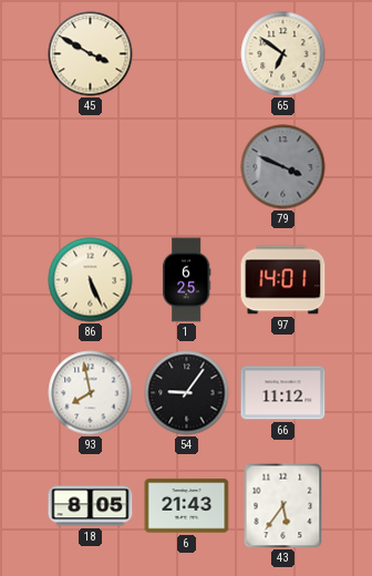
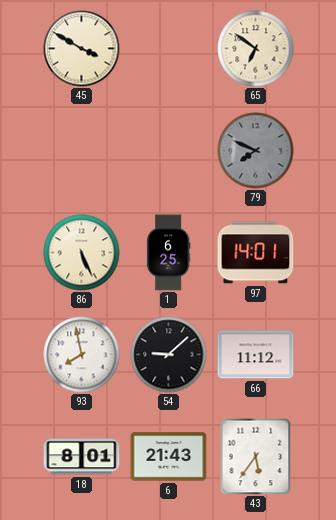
79: 3:49 -> 7:49 (256, 151)
54: 9:06 -> 9:08 (169, 355)
18: 8:05 -> 8:01 (82, 457)
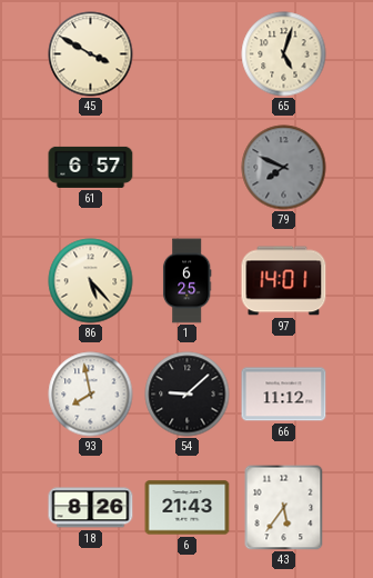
65: 6:51 -> 5:03 (284, 54)
61: none -> 6:57 (91, 167)
86: 5:26 -> 5:23 (91, 281)
18: 8:01 -> 8:26 (91, 508)
